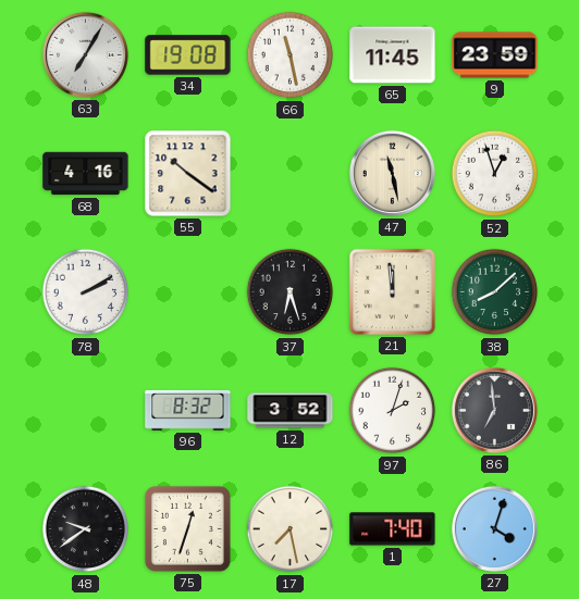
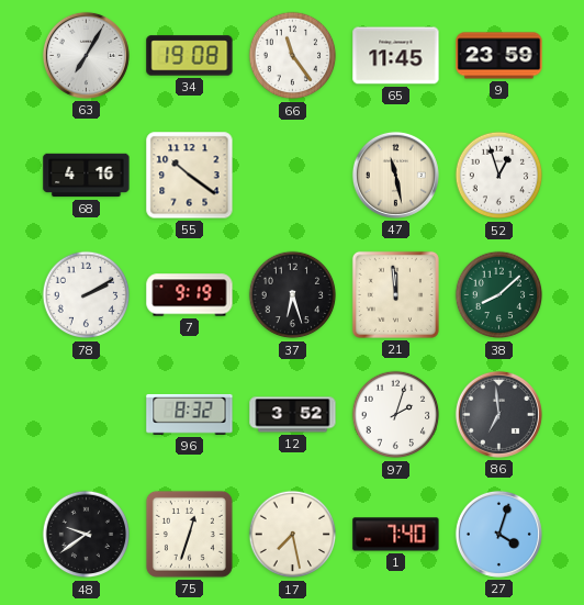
66: 11:28 -> 11:24 (293, 56)
7: none -> 9:19 (190, 295)
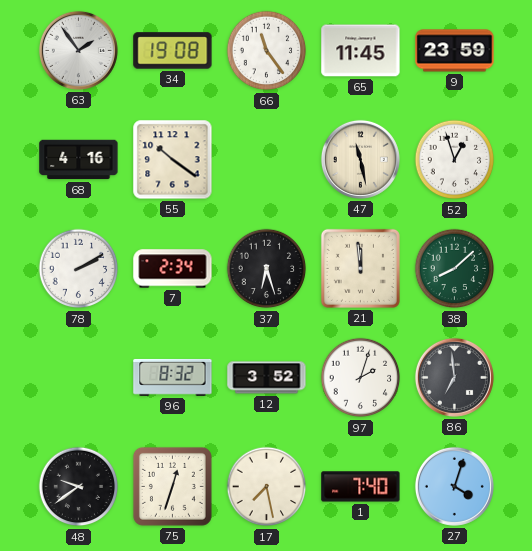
63: 7:05 -> 1:54 (78, 50)
7: 9:19 -> 2:34 (173, 269)
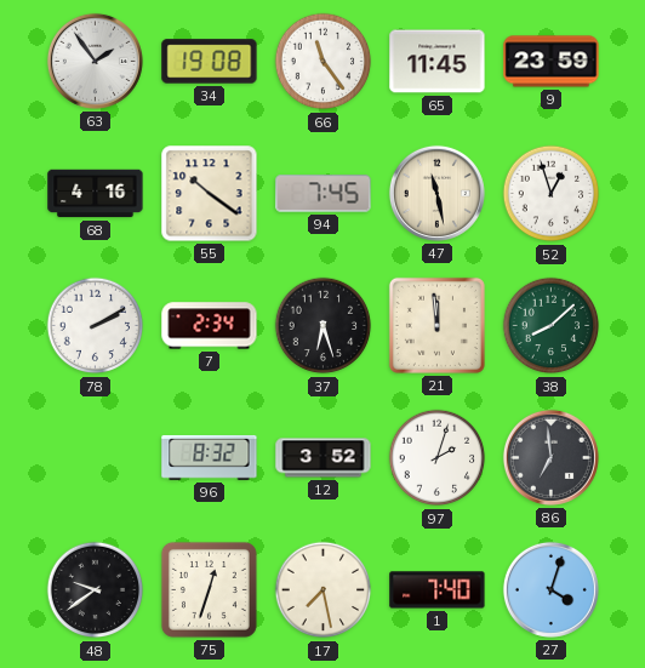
94: none -> 7:45 (324, 194)
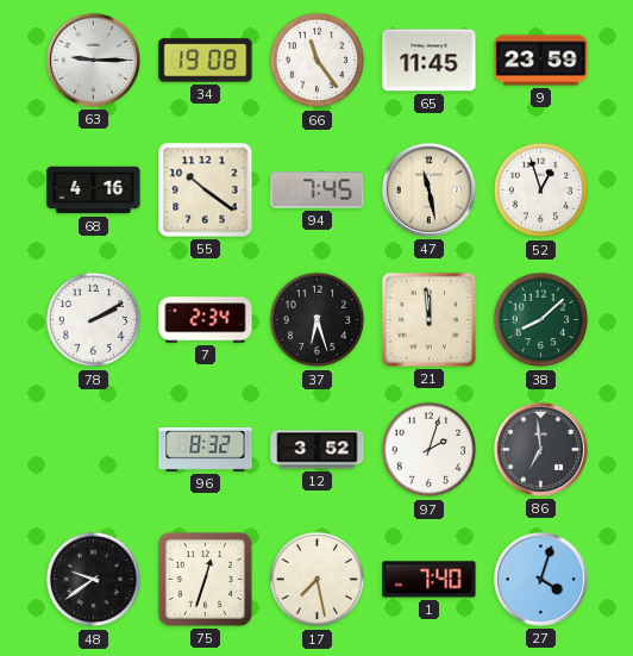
63: 1:54 -> 9:15 (93, 60)
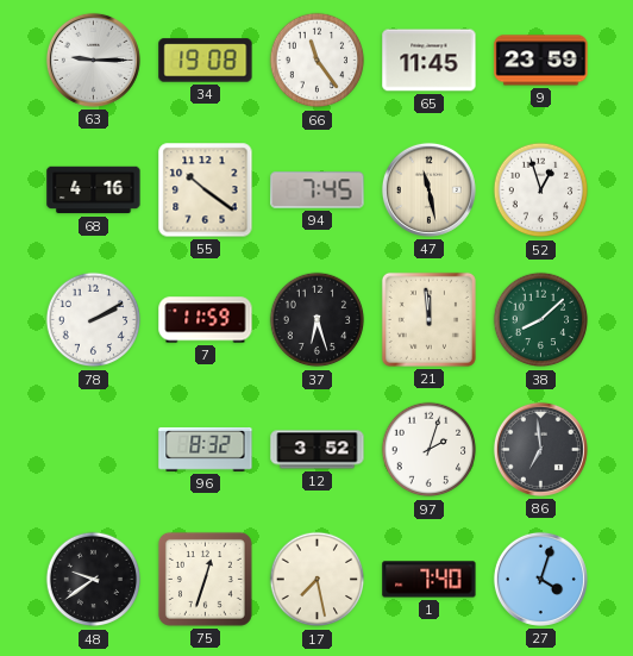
7: 2:34 -> 11:59 (206, 320)
